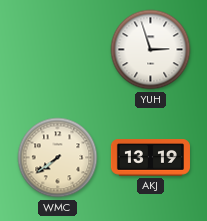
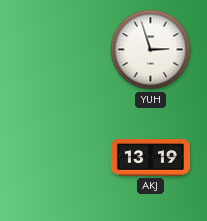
WMC: 7:39 -> none (58, 158)
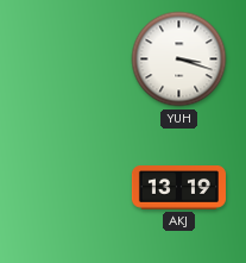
YUH: 2:57 -> 3:18 (179, 60)
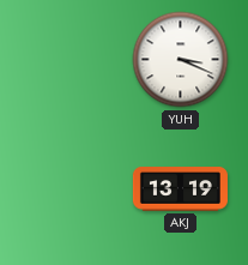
YUH: 3:18 -> 3:19 (181, 60)
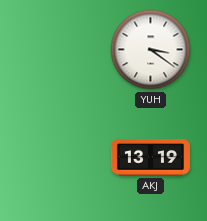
YUH: 3:19 -> 3:21 (151, 50)
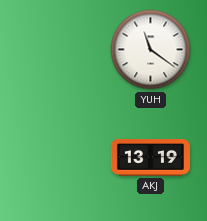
YUH: 3:21 -> 11:21 (151, 50)
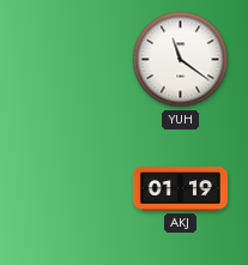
AKJ: 13:19 -> 01:19 (180, 189)
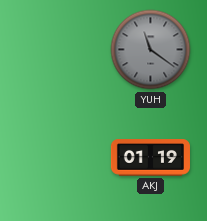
YUH dial: white -> grey (151, 50)
